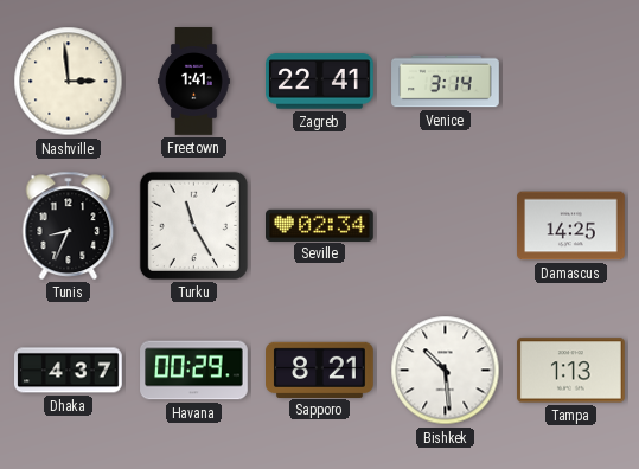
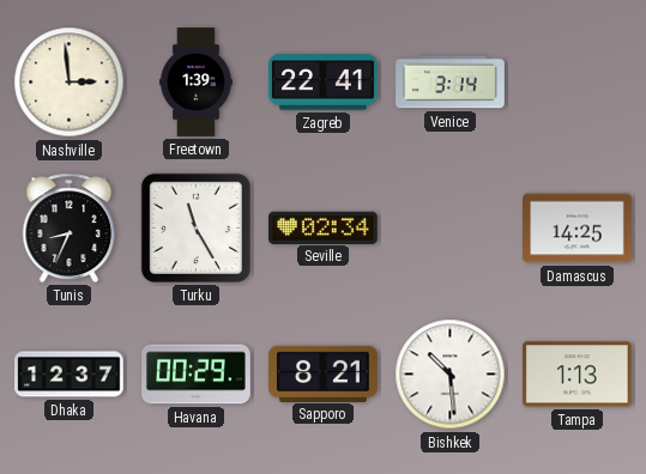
Freetown: 1:41 -> 1:39 (197, 83)
Dhaka: 4:37 -> 12:37 (70, 375)
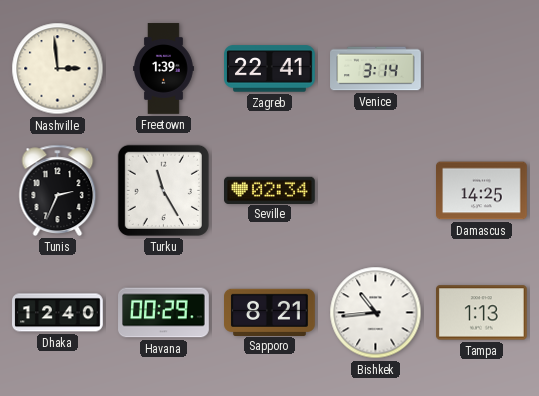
Tunis: 8:34 -> 2:34 (58, 190)
Dhaka: 12:37 -> 12:40 (58, 313)
Bishkek: 10:29 -> 10:44 (376, 313)
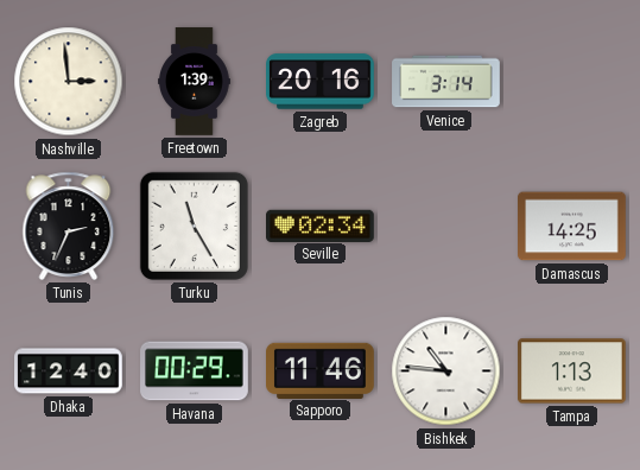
Zagreb: 22:41 -> 20:16 (321, 82)
Sapporo: 8:21 -> 11:46 (321, 370)
Bishkek: 10:44 -> 10:46 (446, 371)
